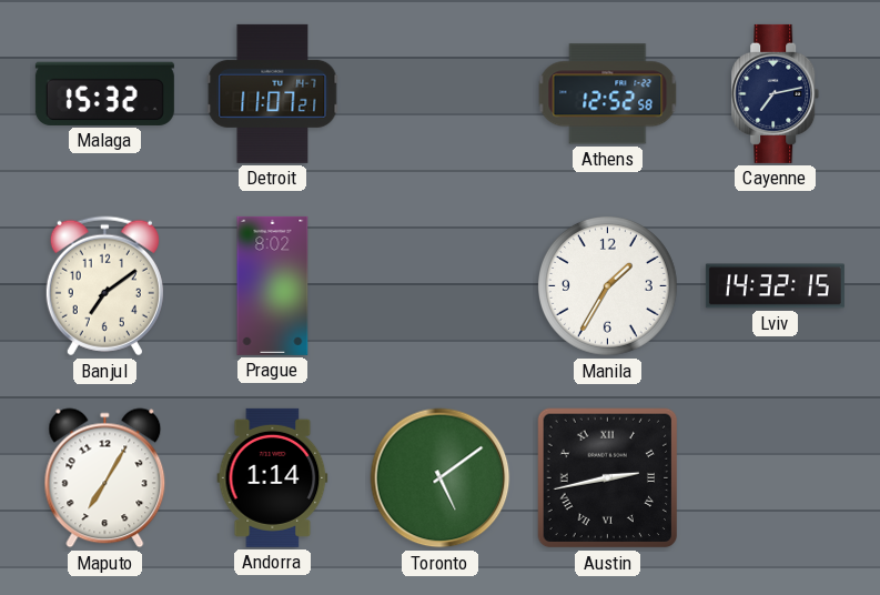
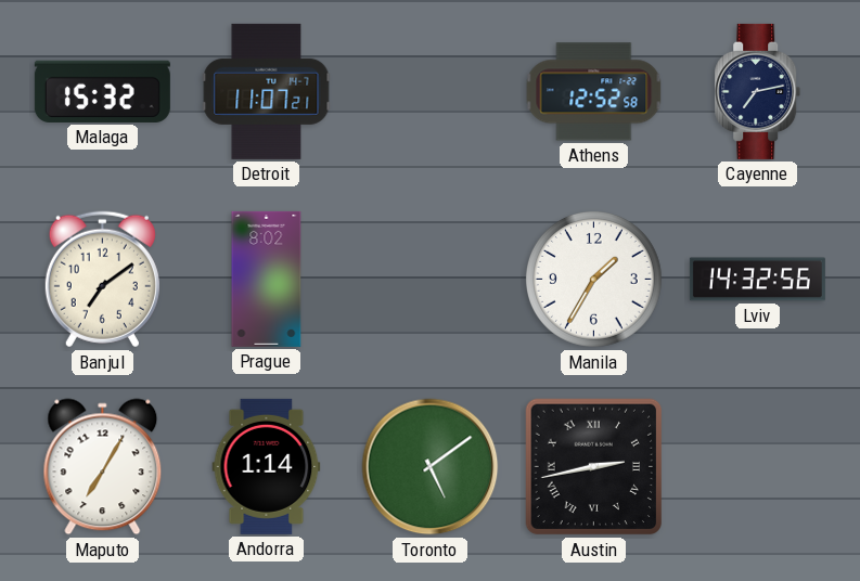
Lviv: 14:32:15 -> 14:32:56 (757, 280)
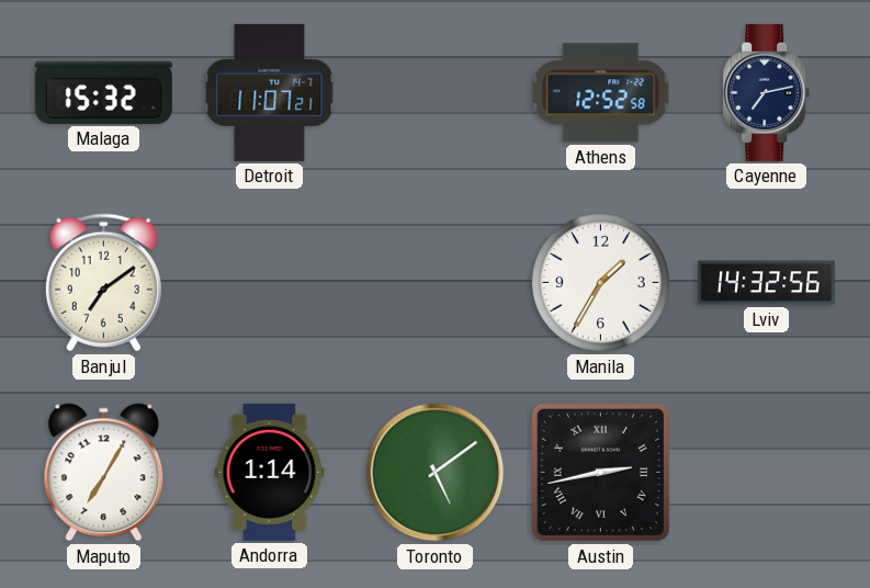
Prague: 8:02 -> none (267, 279)
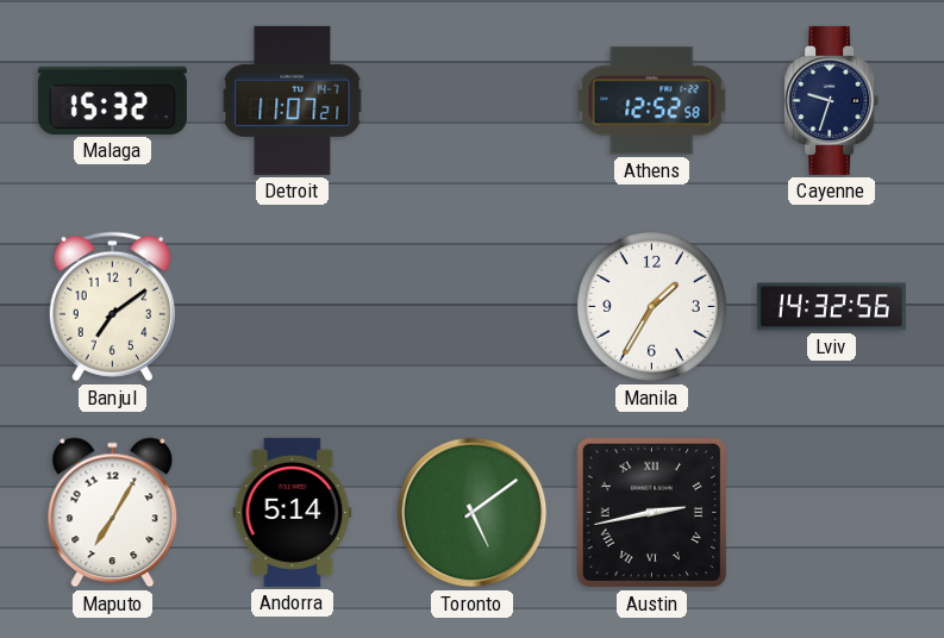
Cayenne: 7:13 -> 9:33 (832, 100)
Andorra: 1:14 -> 5:14 (293, 512)
